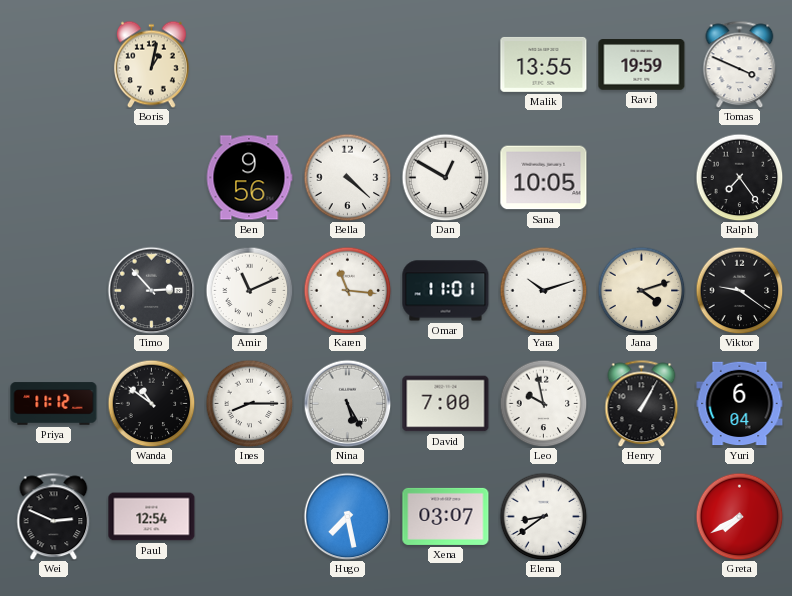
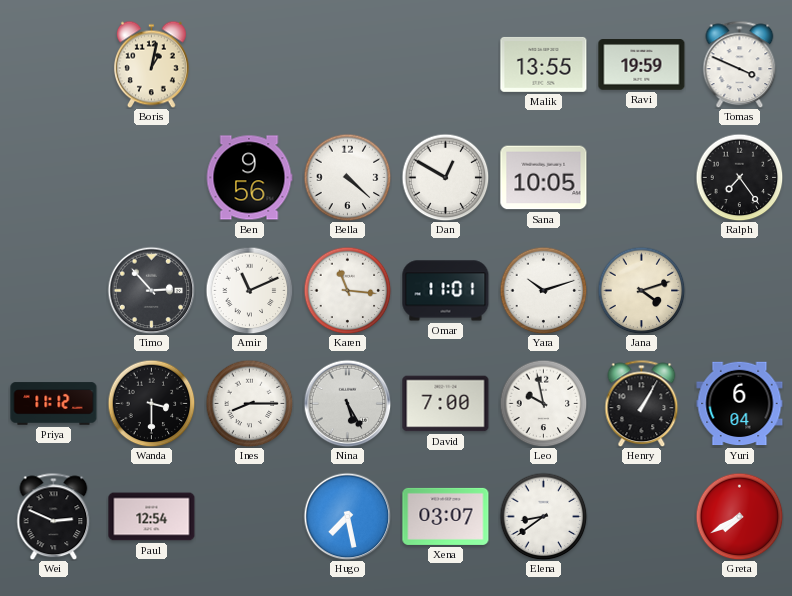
Viktor: 9:21 -> none (739, 290)
Wanda: 10:51 -> 3:30 (151, 403)
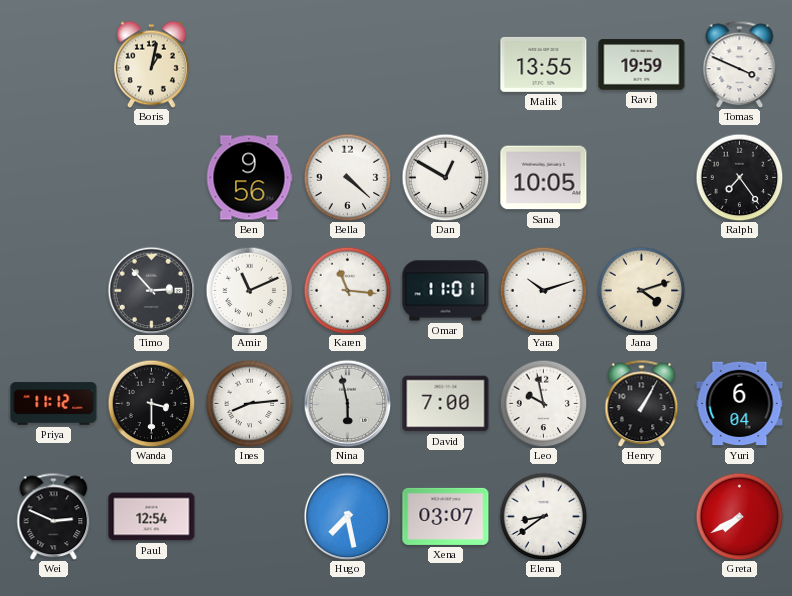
Ines: 8:15 -> 8:14 (249, 403)
Nina: 5:25 -> 5:58 (347, 403)
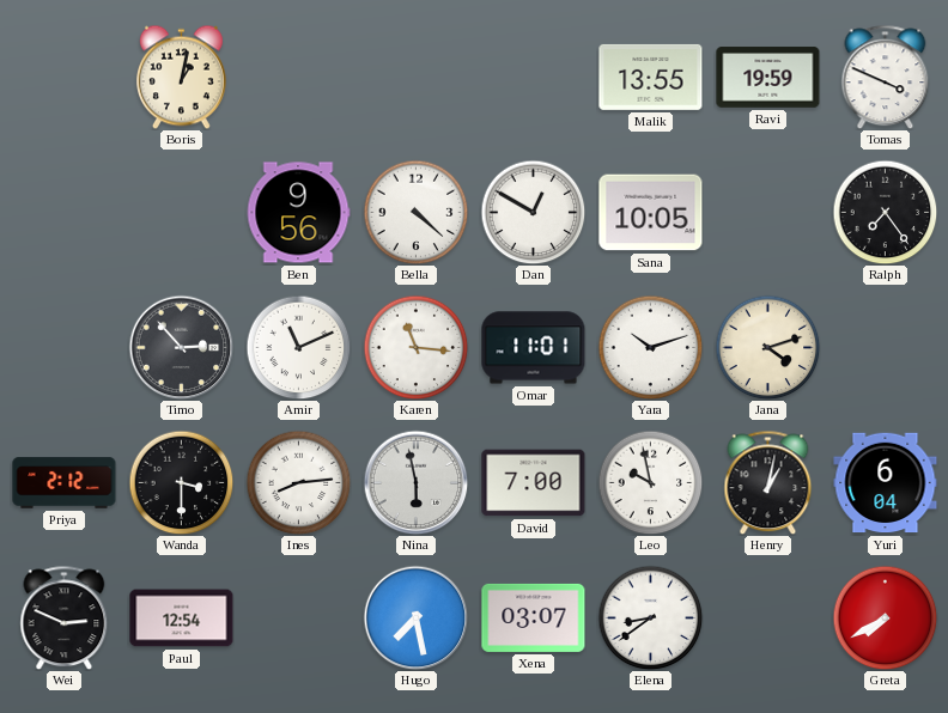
Priya: 11:12 -> 2:12 (65, 483)
Henry: 1:05 -> 1:02 (768, 482)
